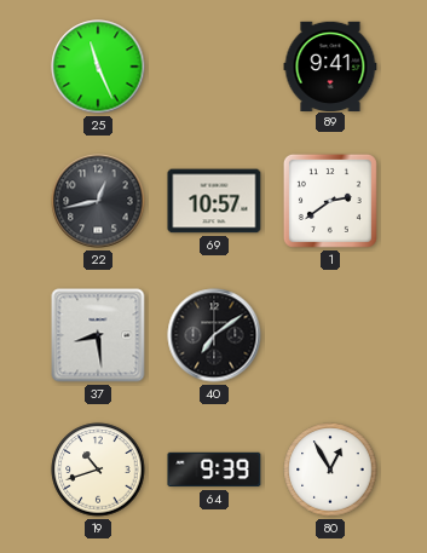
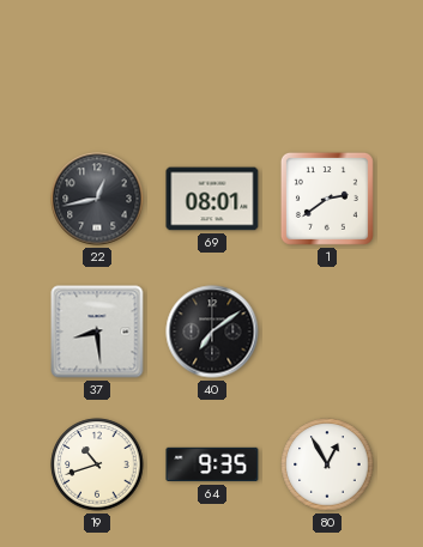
25: 11:26 -> none (98, 67)
89: 9:41 -> none (330, 65)
69: 10:57 -> 08:01 (212, 199)
64: 9:39 -> 9:35 (212, 464)
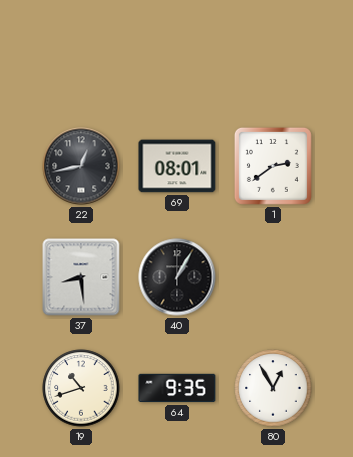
40: 7:09 -> 1:05 (177, 277)
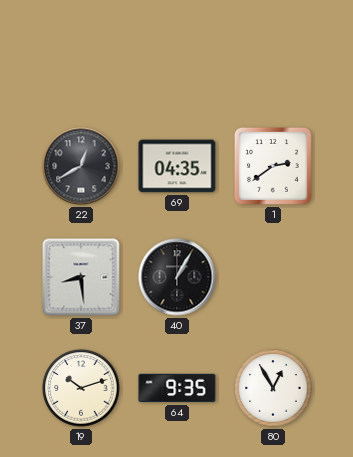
22: 12:43 -> 12:40 (81, 166)
69: 08:01 -> 04:35 (177, 166)
19: 10:42 -> 10:12 (81, 388)
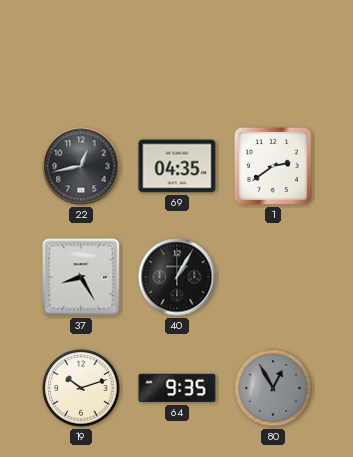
22: 12:40 -> 12:43 (81, 166)
37: 8:29 -> 8:25 (81, 277)
80 dial: white -> grey (273, 388)
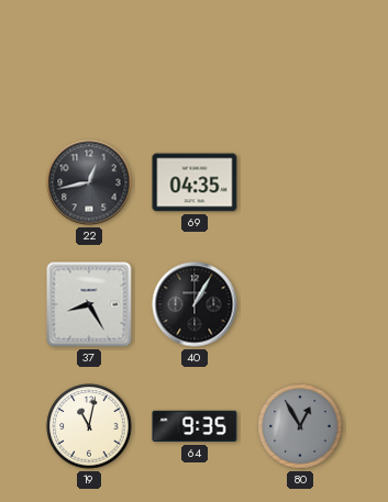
1: 2:39 -> none (273, 166)
19: 10:12 -> 11:02 (89, 426)
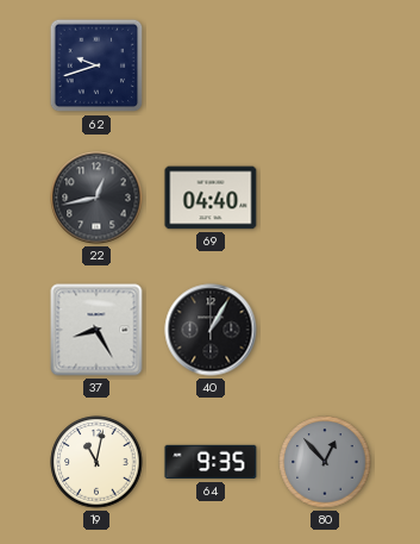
62: none -> 9:42 (96, 65)
69: 04:35 -> 04:40 (211, 198)
80: 12:55 -> 12:53 (325, 462)
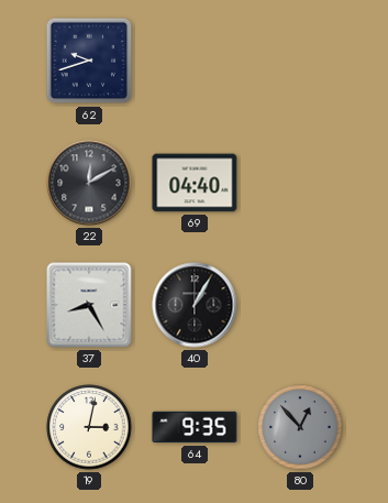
22: 12:43 -> 12:10 (89, 183)
19: 11:02 -> 3:02 (89, 427)
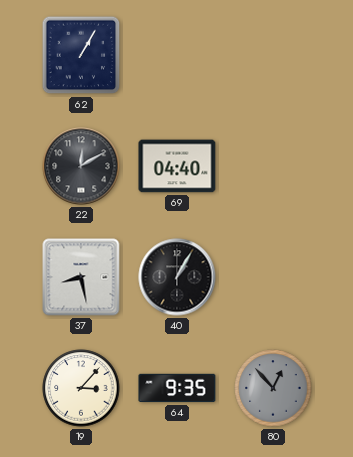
62: 9:42 -> 1:05 (81, 55)
37: 8:25 -> 8:28 (81, 277)
19: 3:02 -> 3:07 (81, 388)
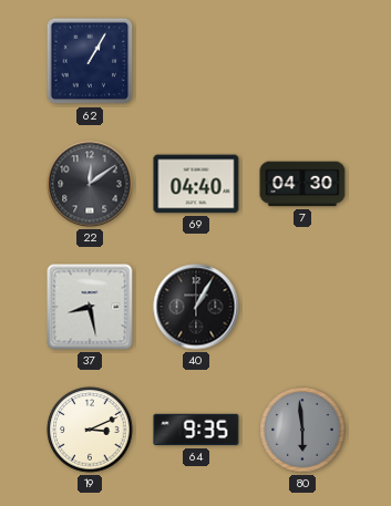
22: 12:10 -> 12:09 (90, 184)
7: none -> 04:30 (302, 184)
19: 3:07 -> 3:11 (90, 430)
80: 12:53 -> 5:59 (302, 430)
